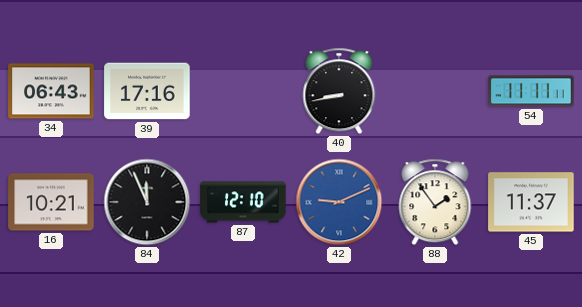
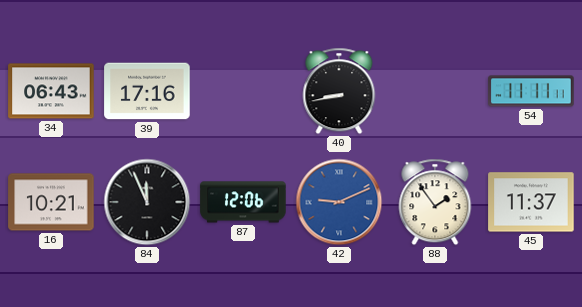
87: 12:10 -> 12:06 (243, 202)
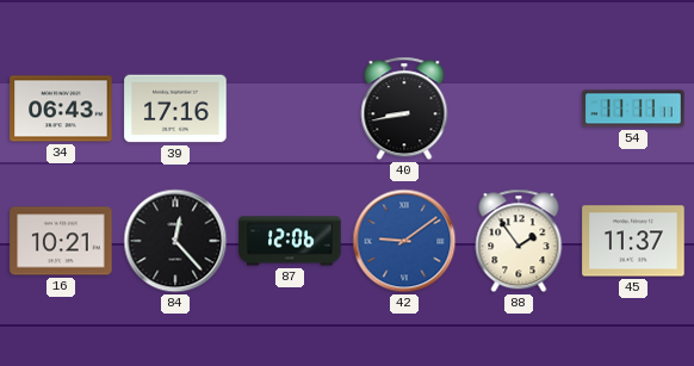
84: 11:56 -> 12:23 (175, 241)
42: 9:11 -> 9:09 (404, 241)
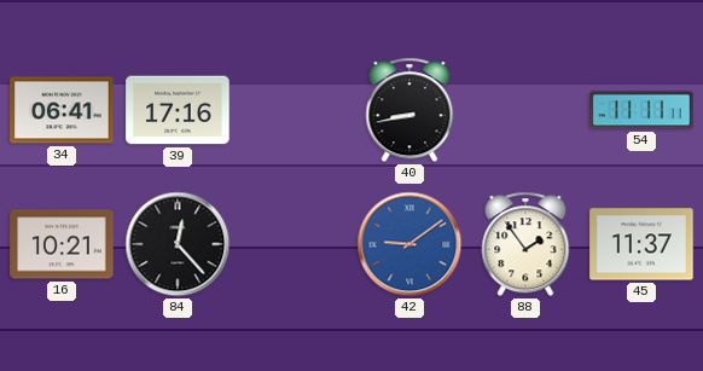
34: 06:43 -> 06:41 (62, 110)
87: 12:06 -> none (290, 241)
